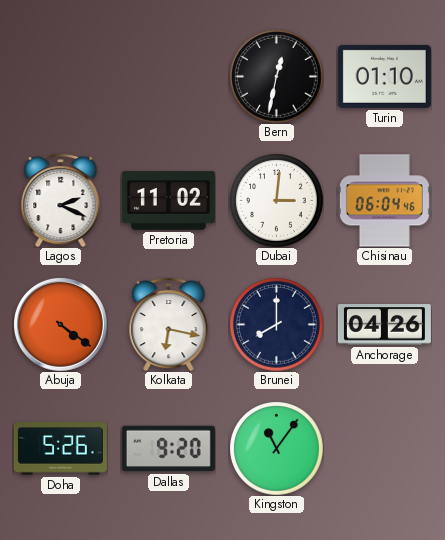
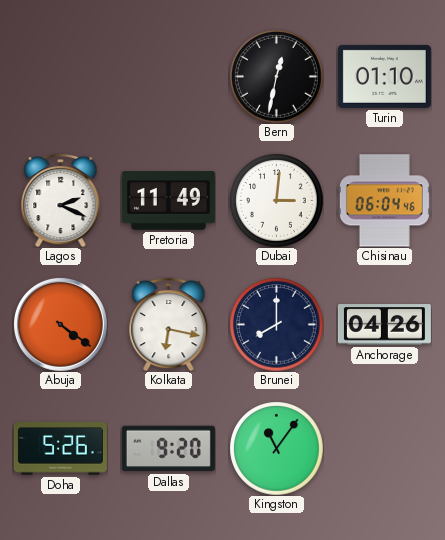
Pretoria: 11:02 -> 11:49 (168, 201)
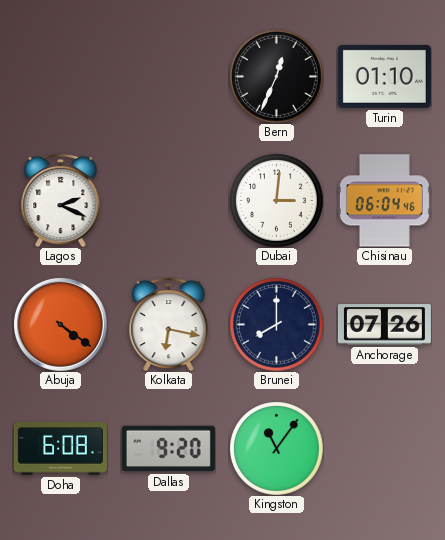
Bern: 12:32 -> 12:34 (276, 76)
Pretoria: 11:49 -> none (168, 201)
Anchorage: 04:26 -> 07:26 (384, 325)
Doha: 5:26 -> 6:08 (60, 449)
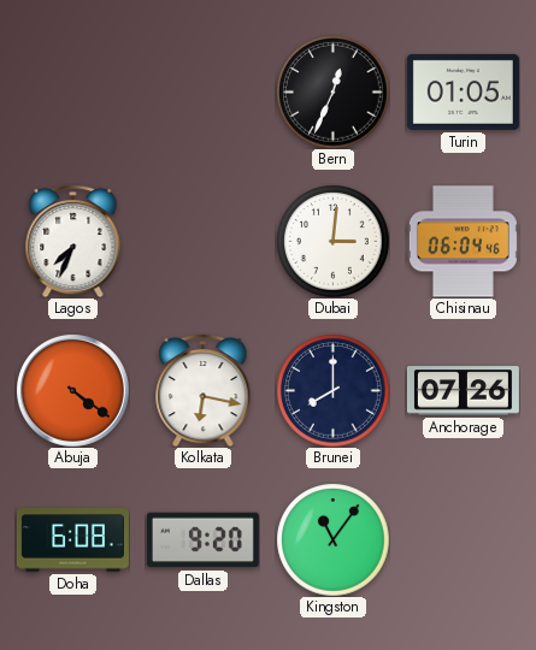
Turin: 01:10 -> 01:05 (463, 91)
Lagos: 2:19 -> 7:34 (73, 241)
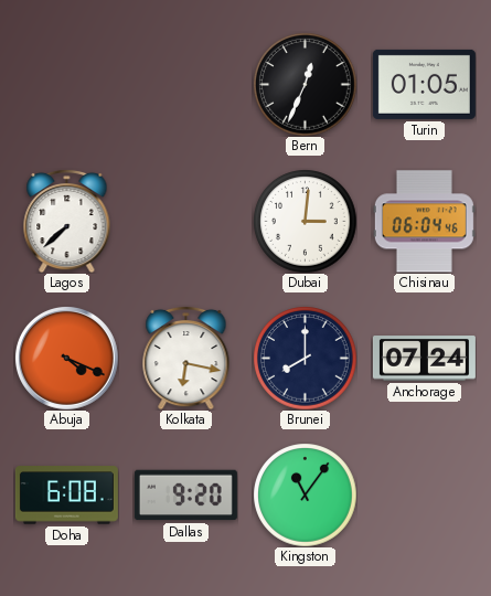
Lagos: 7:34 -> 7:38 (67, 221)
Abuja: 4:21 -> 4:19 (66, 358)
Anchorage: 07:26 -> 07:24 (424, 359)
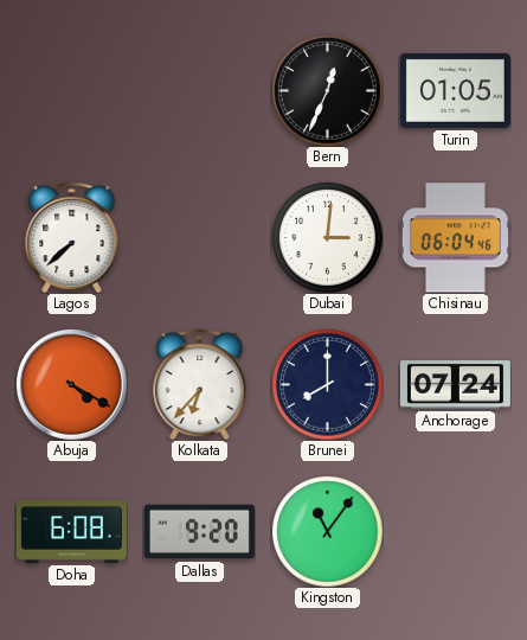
Abuja: 4:19 -> 4:20 (71, 384)
Kolkata: 6:17 -> 6:37 (200, 384)
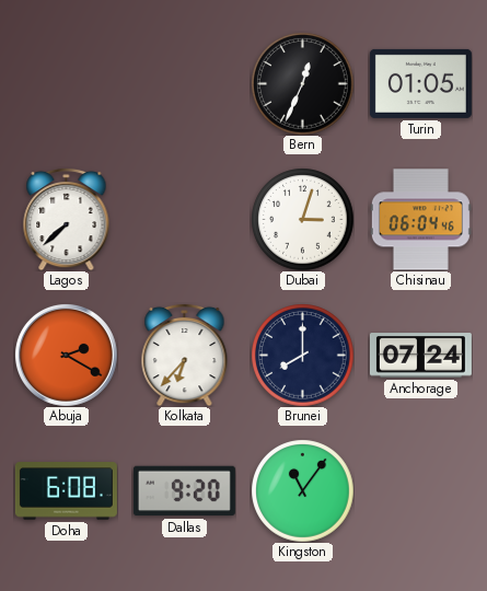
Dubai: 3:01 -> 3:03 (302, 219)
Abuja: 4:20 -> 2:20 (66, 355)
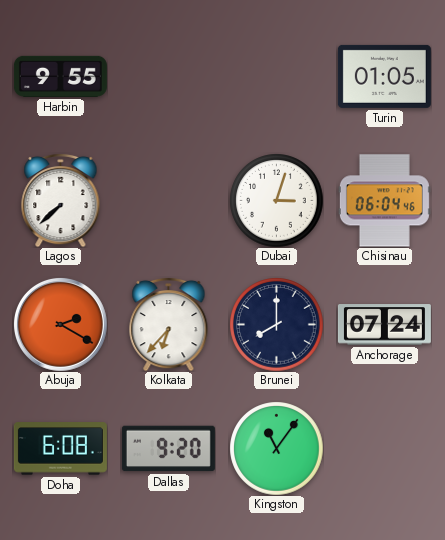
Harbin: none -> 9:55 (60, 76)
Bern: 12:34 -> none (302, 83)
